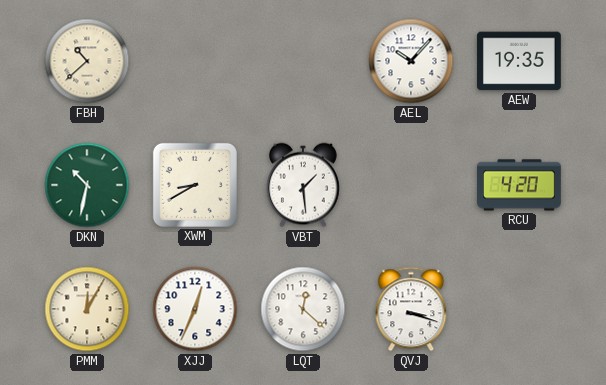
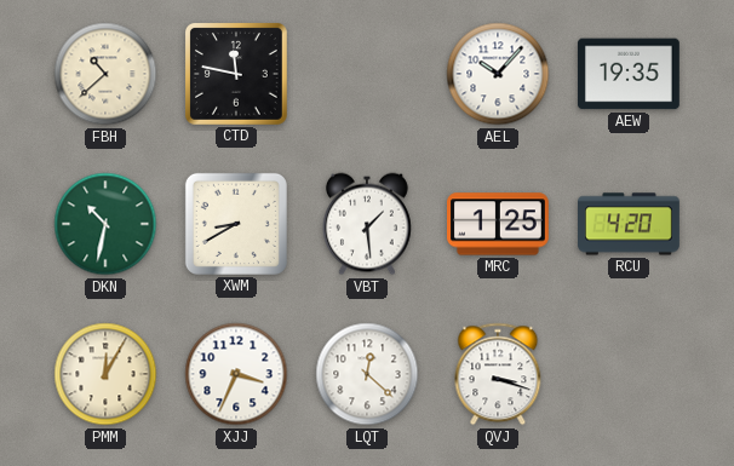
CTD: none -> 11:47 (236, 74)
MRC: none -> 1:25 (499, 224)
XJJ: 12:34 -> 3:34 (236, 374)
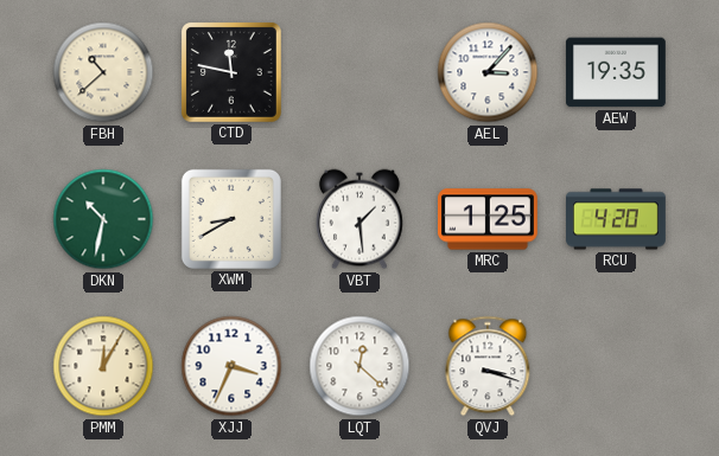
AEL: 10:07 -> 3:07 (488, 72)
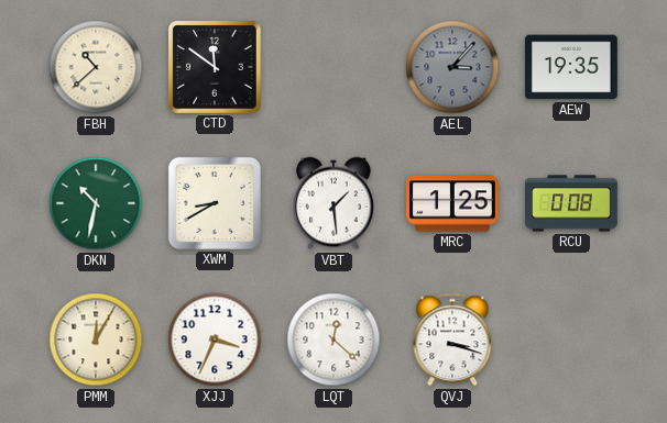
CTD: 11:47 -> 11:51 (215, 67)
AEL dial: white -> grey (452, 67)
RCU: 4:20 -> 0:08 (572, 203)
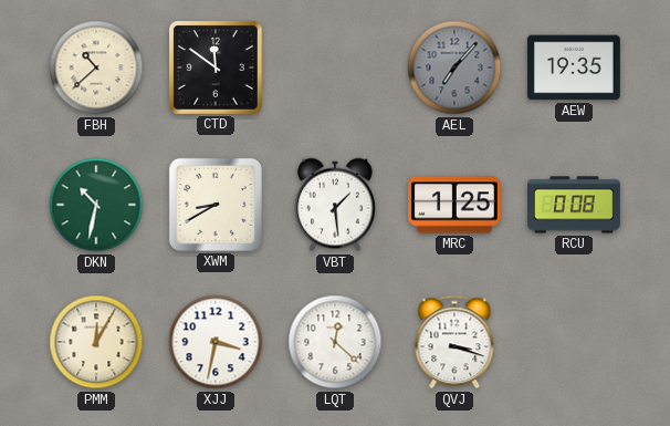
AEL: 3:07 -> 7:07 (454, 67)
XJJ: 3:34 -> 3:32 (216, 342)
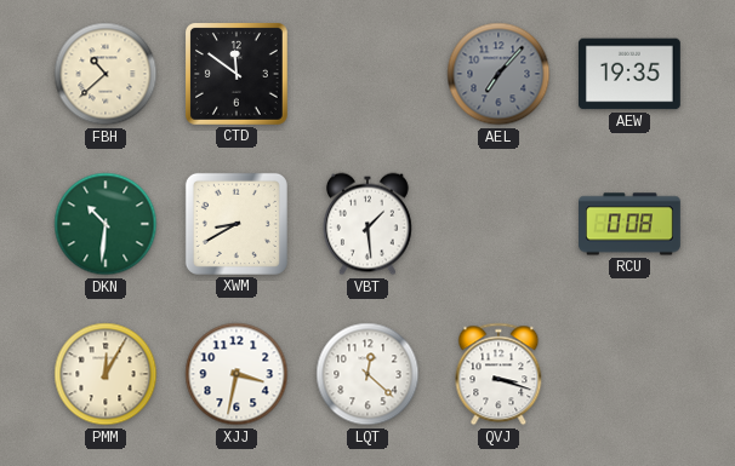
DKN: 10:32 -> 10:31 (106, 224)
MRC: 1:25 -> none (456, 205)
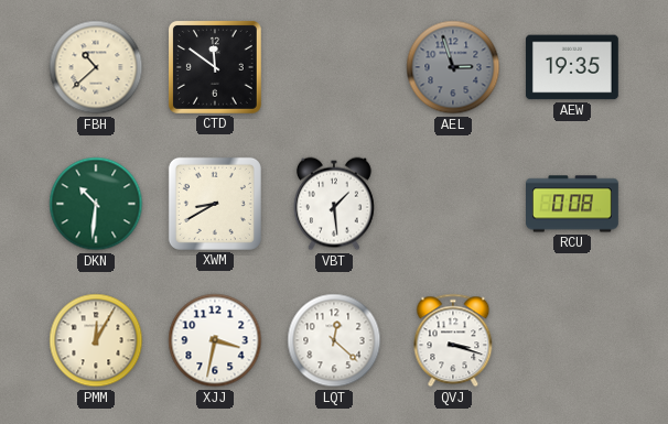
AEL: 7:07 -> 2:57 (453, 67)
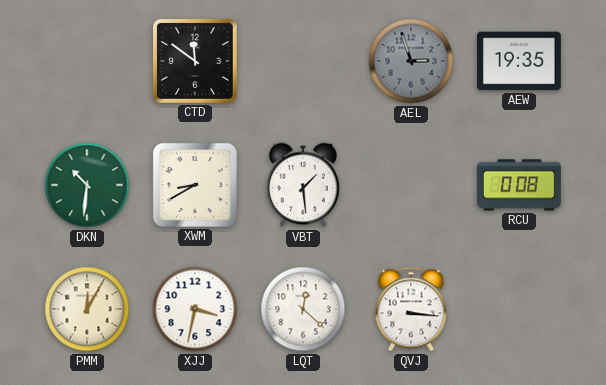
FBH: 10:38 -> none (96, 67)
QVJ: 3:18 -> 3:16 (411, 309)
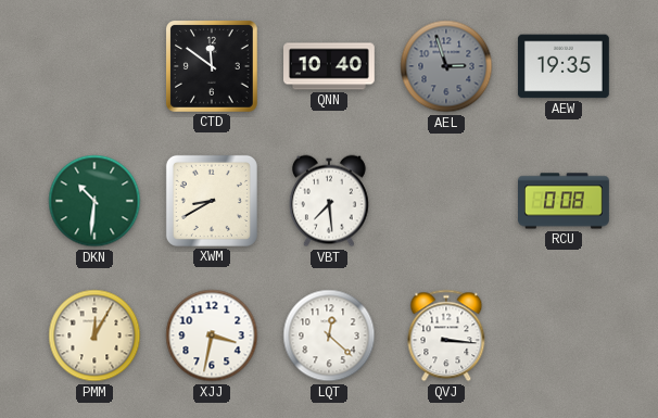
QNN: none -> 10:40 (330, 66)
VBT: 1:29 -> 7:29 (329, 201)
